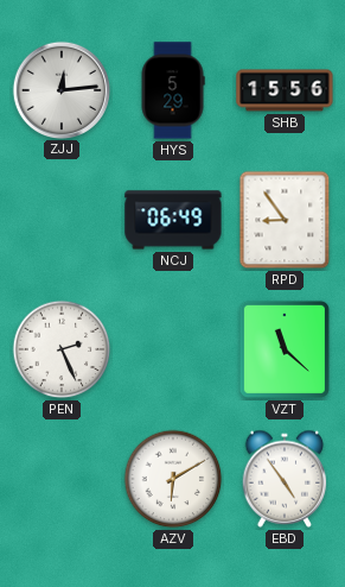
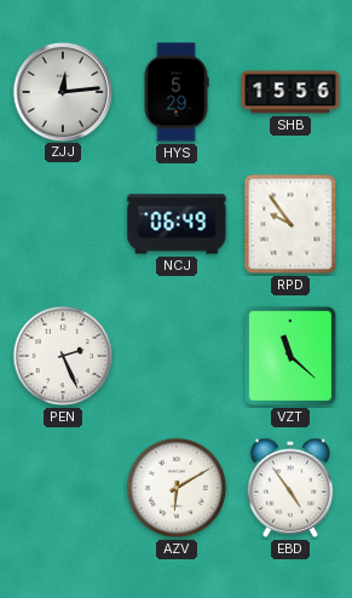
RPD: 8:54 -> 9:54 (290, 224)
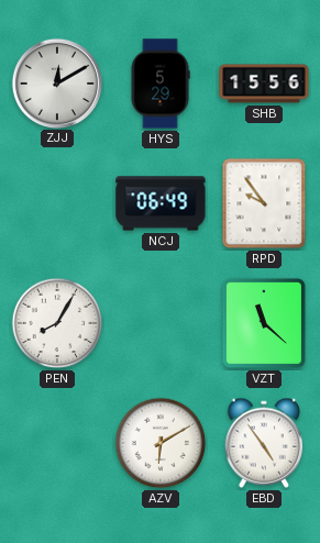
ZJJ: 12:14 -> 12:10 (56, 82)
PEN: 2:26 -> 8:05 (57, 323)
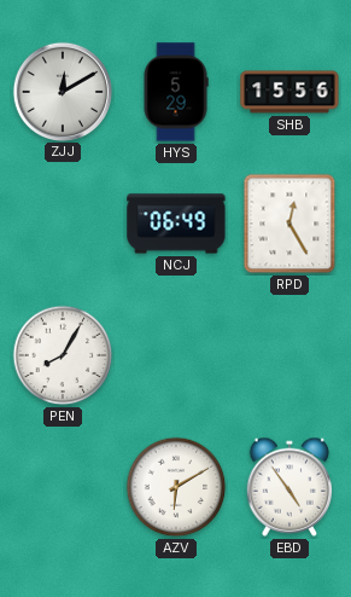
RPD: 9:54 -> 12:25 (289, 224)
VZT: 11:22 -> none (264, 323)
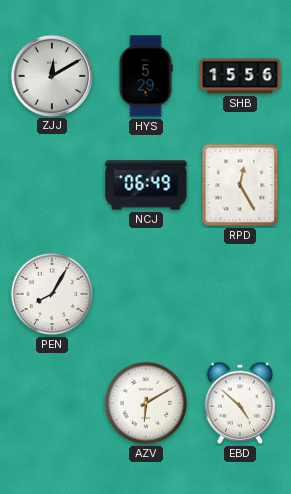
EBD: 4:54 -> 4:52 (240, 403)
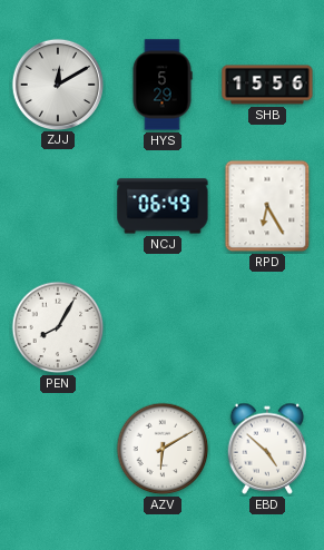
RPD: 12:25 -> 6:25 (267, 206)
